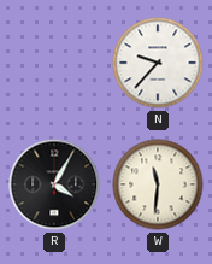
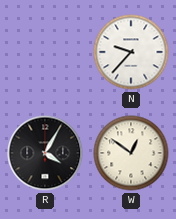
W: 11:31 -> 12:51 (131, 153)
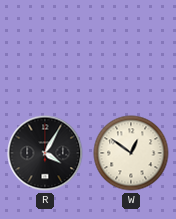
N: 9:37 -> none (131, 52)
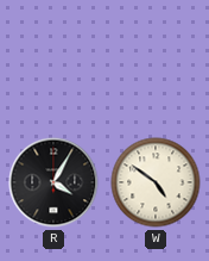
W: 12:51 -> 4:51 (156, 182)
